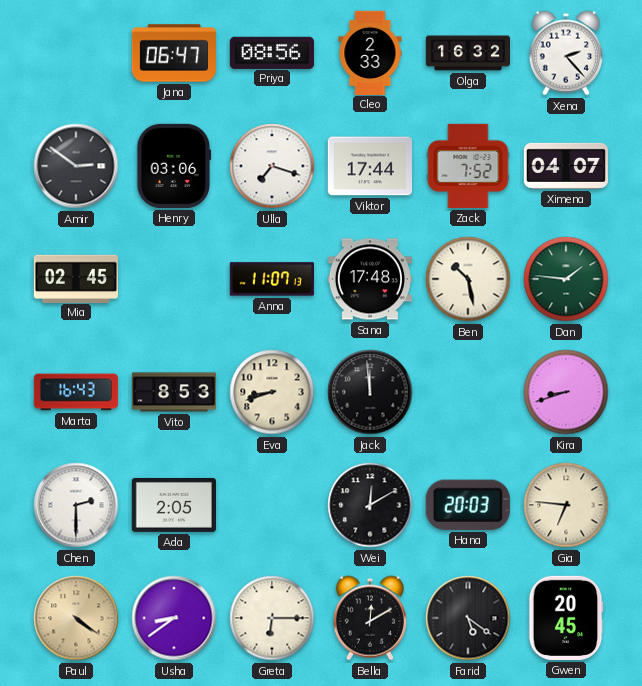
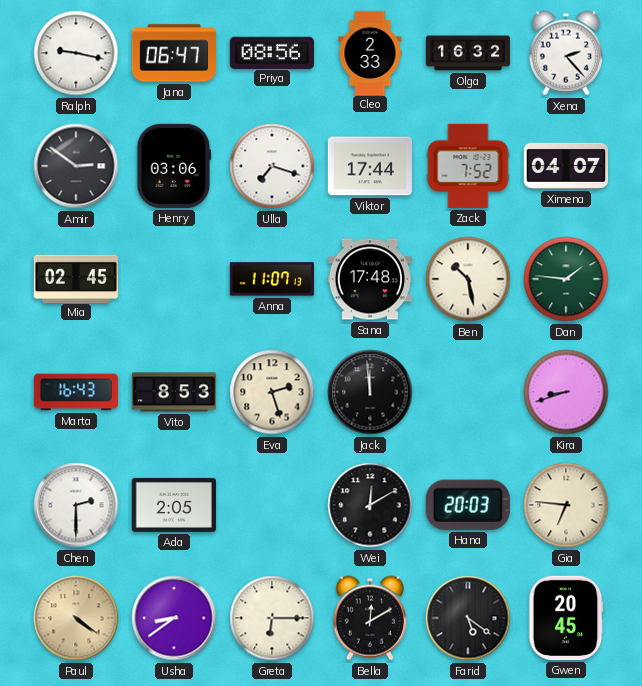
Ralph: none -> 9:17 (76, 53)
Eva: 8:42 -> 2:27 (272, 392)
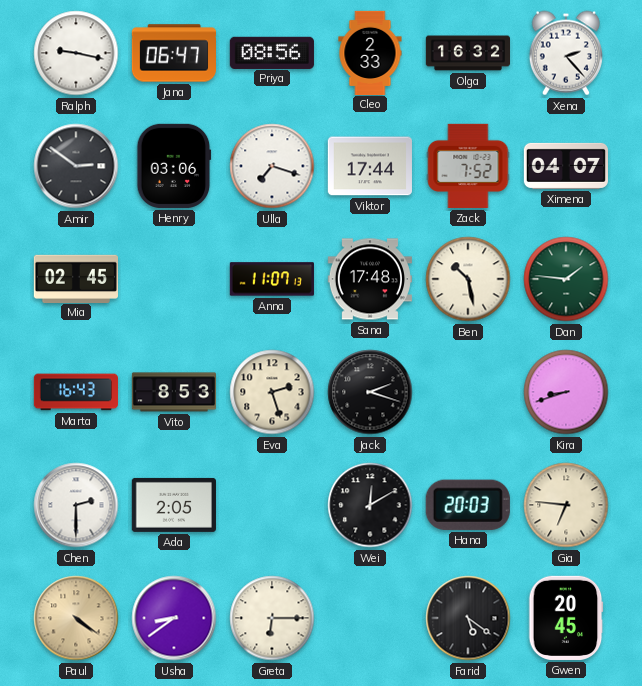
Jack: 11:59 -> 2:18 (370, 392)
Bella: 12:10 -> none (370, 618)
